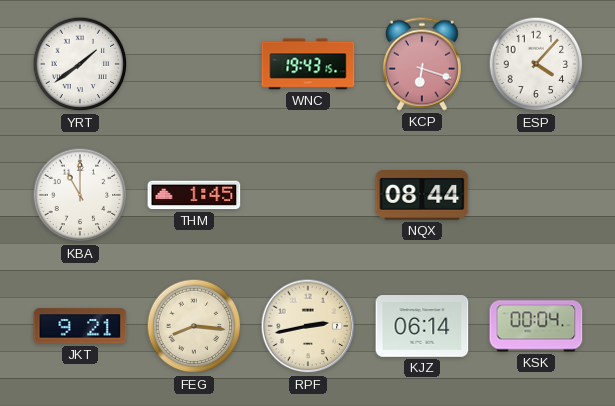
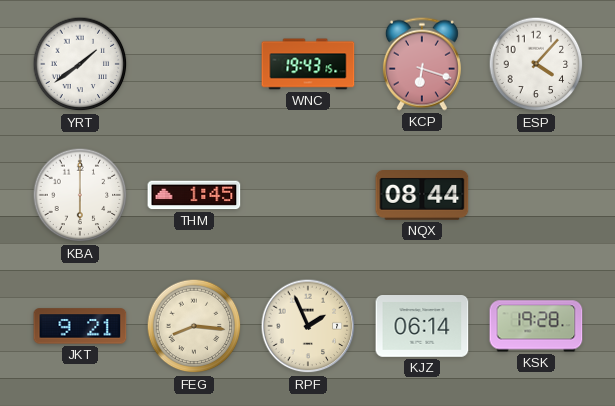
KBA: 11:00 -> 6:00 (80, 195)
RPF: 2:43 -> 1:56 (308, 326)
KSK: 00:04 -> 19:28 (536, 326)
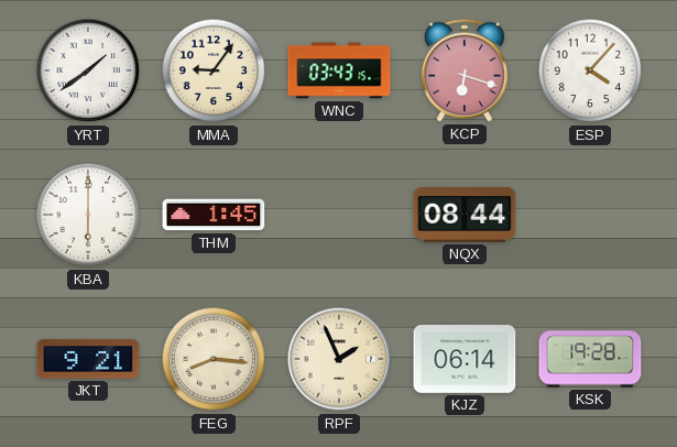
MMA: none -> 9:06 (214, 70)
WNC: 19:43 -> 03:43 (339, 70)
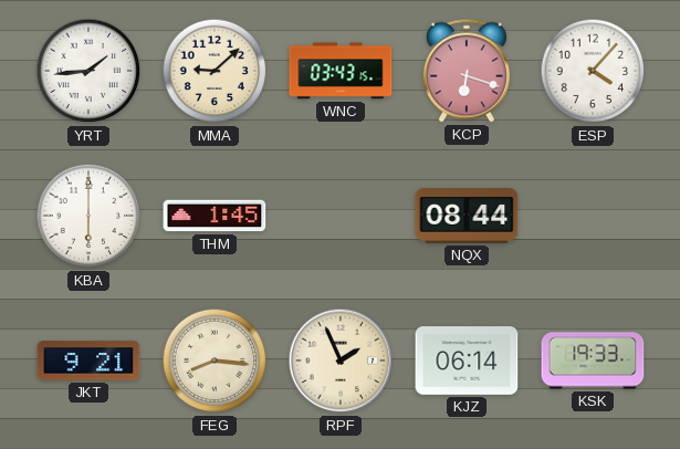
YRT: 1:39 -> 1:44 (88, 71)
MMA: 9:06 -> 9:08 (215, 71)
KSK: 19:28 -> 19:33 (593, 361)
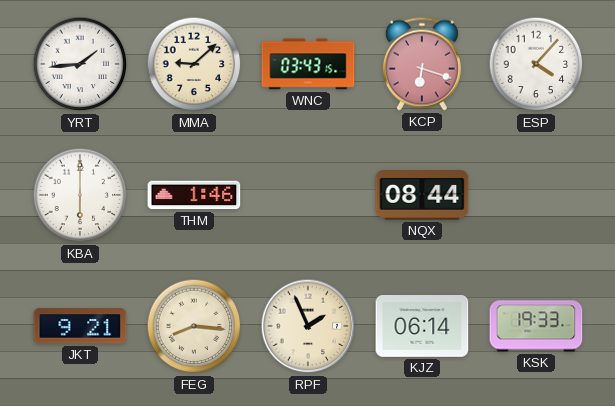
THM: 1:45 -> 1:46 (194, 195)
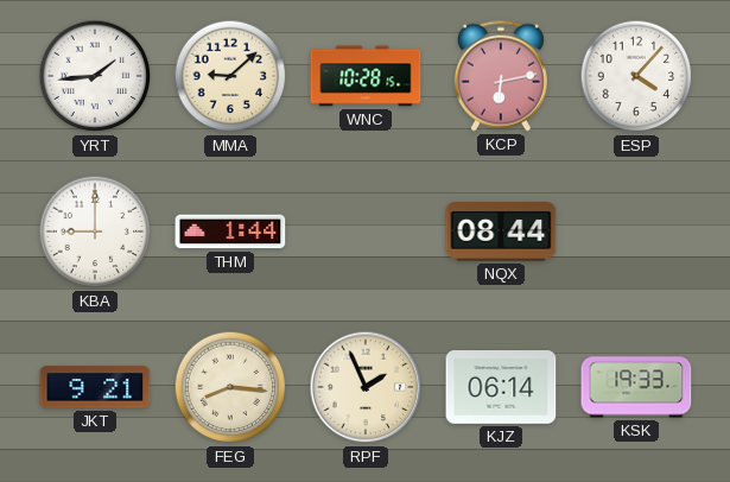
WNC: 03:43 -> 10:28 (366, 76)
KCP: 6:18 -> 6:13 (501, 76)
KBA: 6:00 -> 9:00 (95, 232)
THM: 1:46 -> 1:44 (230, 232)
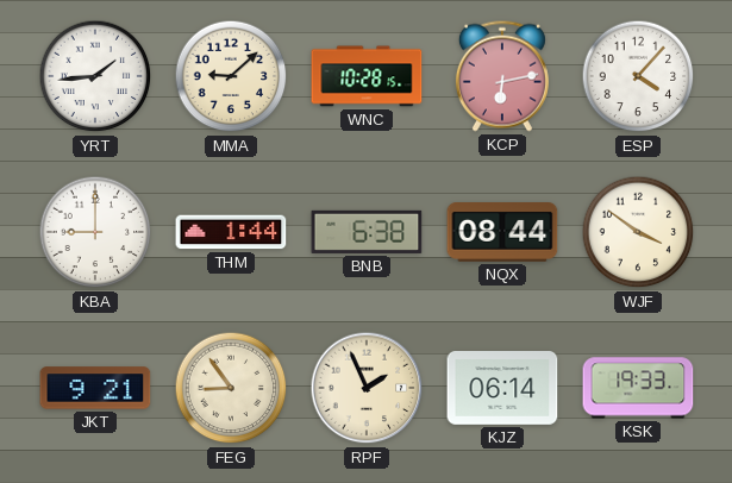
BNB: none -> 6:38 (367, 232)
WJF: none -> 3:51 (638, 232)
FEG: 8:16 -> 8:54 (231, 388)
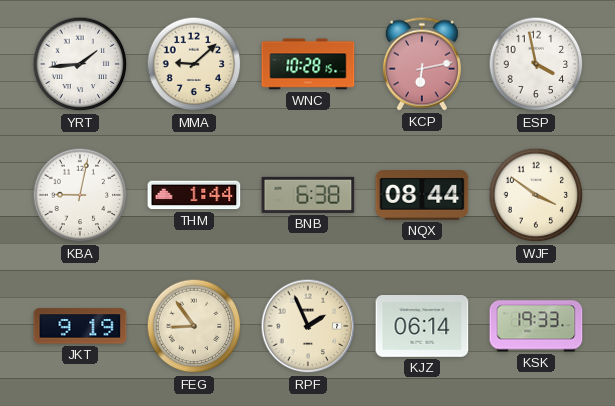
ESP: 4:07 -> 3:58 (536, 64)
KBA: 9:00 -> 9:02 (80, 195)
JKT: 9:21 -> 9:19 (80, 326)
